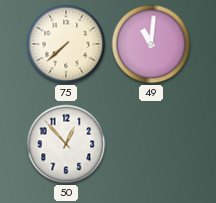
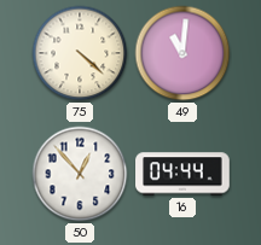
75: 7:38 -> 4:22 (80, 53)
16: none -> 04:44 (182, 174)
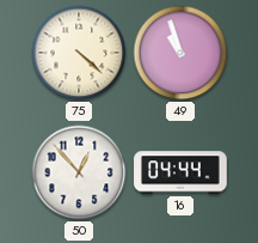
49: 11:01 -> 10:57 (180, 53)
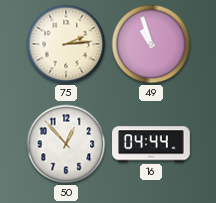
75: 4:22 -> 2:14 (66, 44)
